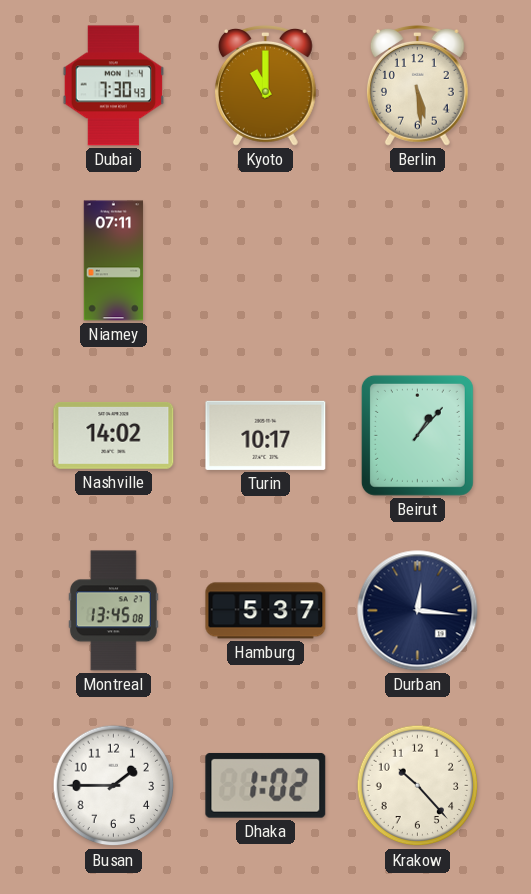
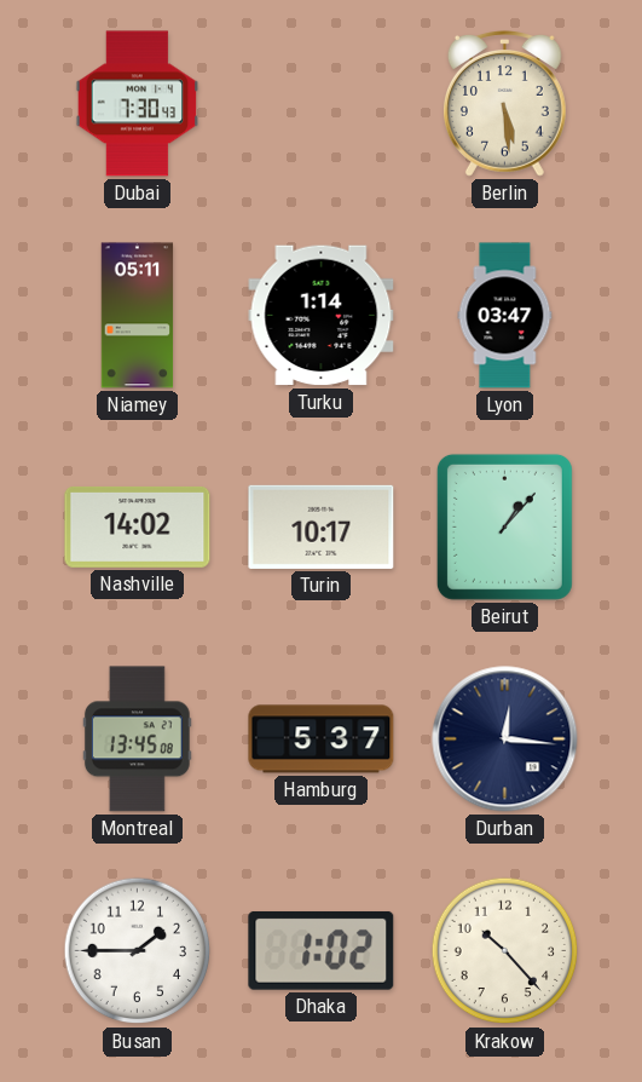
Kyoto: 11:00 -> none (265, 86)
Niamey: 07:11 -> 05:11 (138, 316)
Turku: none -> 1:14 (322, 316)
Lyon: none -> 03:47 (505, 316)
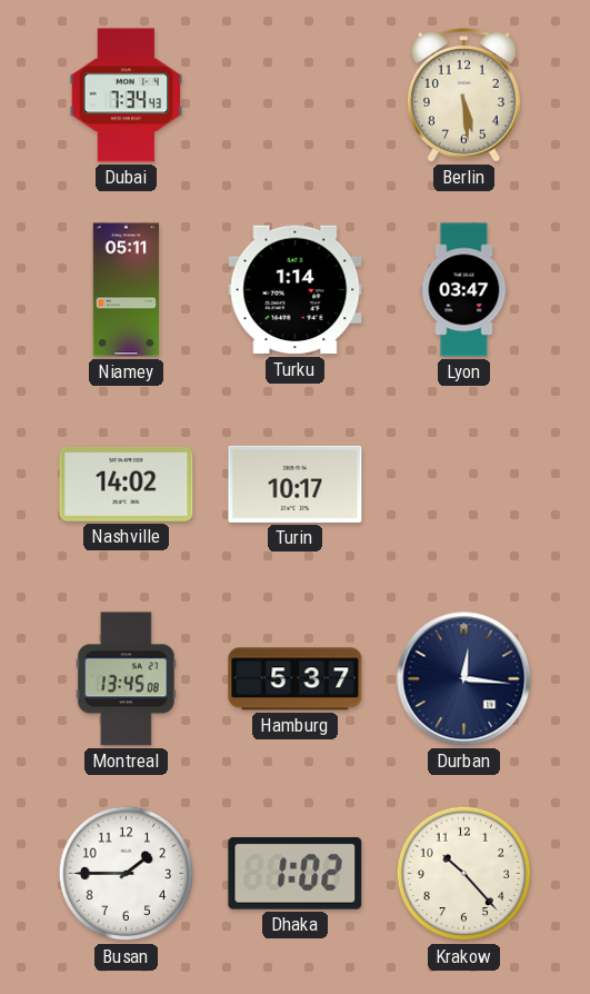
Dubai: 7:30 -> 7:34 (127, 96)
Beirut: 1:07 -> none (504, 526)
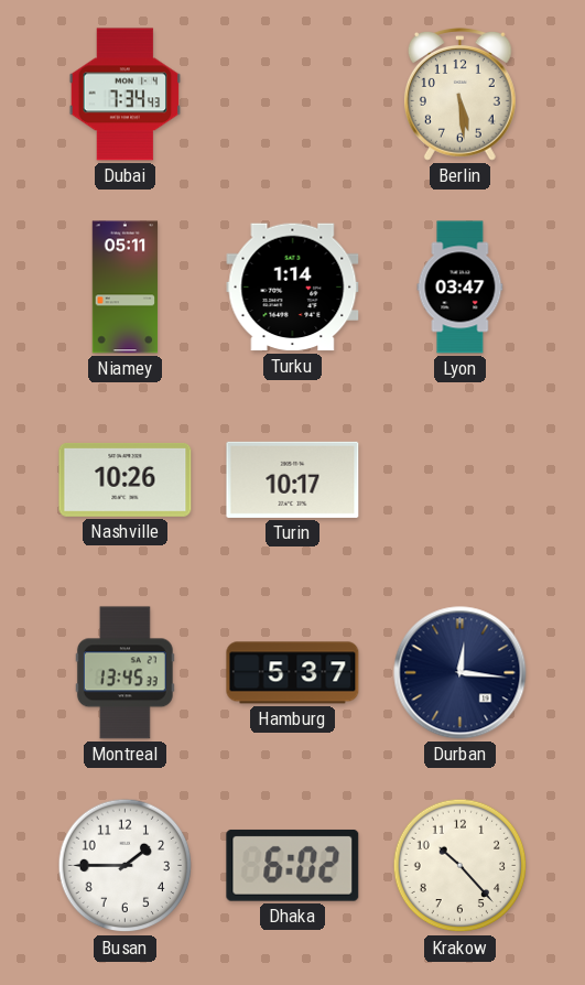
Nashville: 14:02 -> 10:26 (126, 479)
Montreal: 13:45:08 -> 13:45:33 (124, 673)
Dhaka: 1:02 -> 6:02 (293, 865)
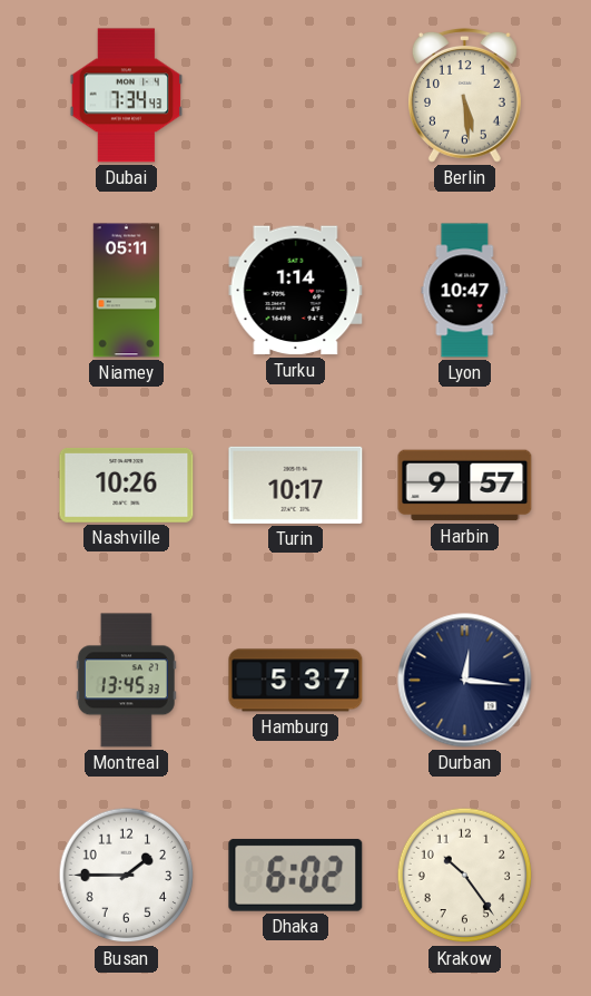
Lyon: 03:47 -> 10:47 (465, 291)
Harbin: none -> 9:57 (465, 486)
Krakow: 10:23 -> 10:24 (465, 876)
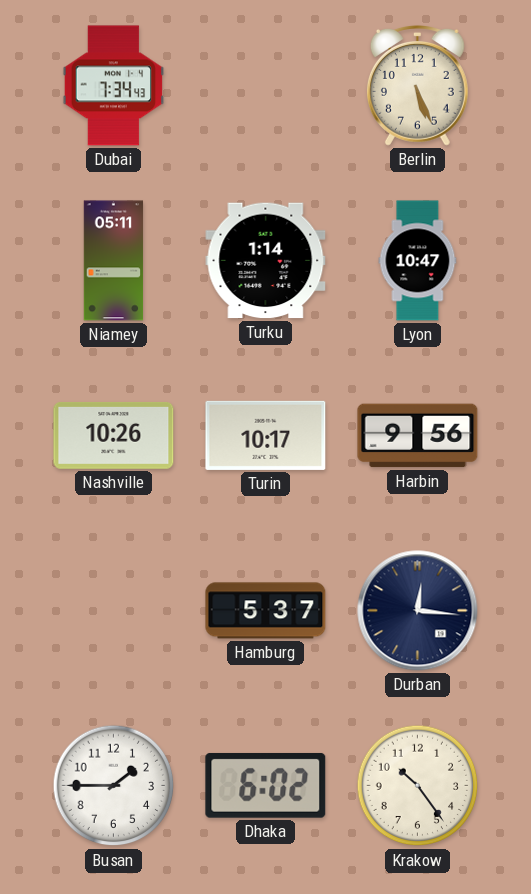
Berlin: 5:29 -> 5:26 (417, 86)
Harbin: 9:57 -> 9:56 (418, 436)
Montreal: 13:45 -> none (126, 681)
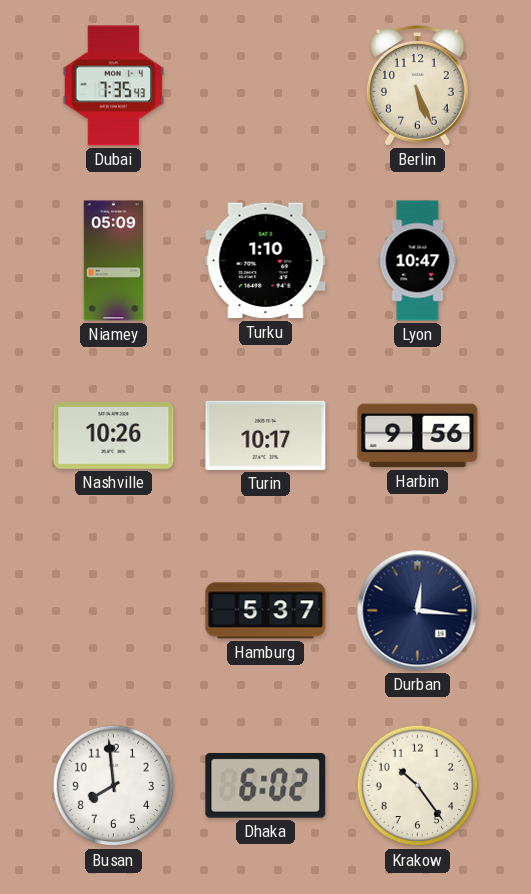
Dubai: 7:34 -> 7:35 (114, 86)
Niamey: 05:11 -> 05:09 (114, 261)
Turku: 1:14 -> 1:10 (266, 261)
Busan: 1:45 -> 7:59 (114, 786)
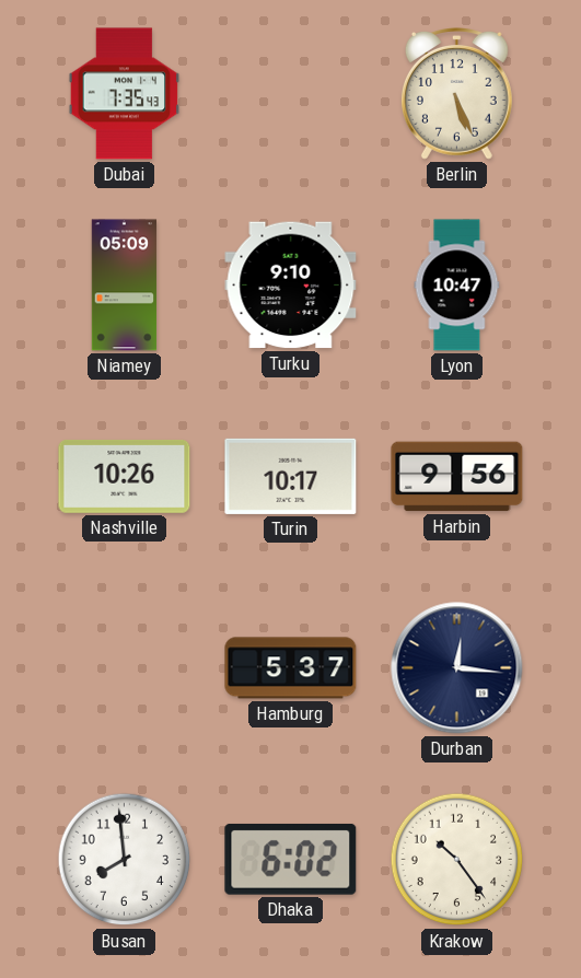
Turku: 1:10 -> 9:10 (291, 286)
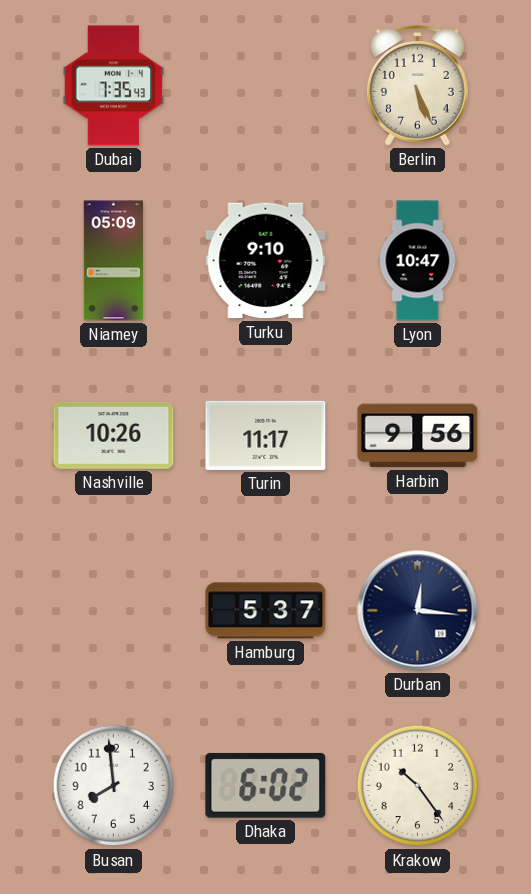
Turin: 10:17 -> 11:17 (266, 435)
